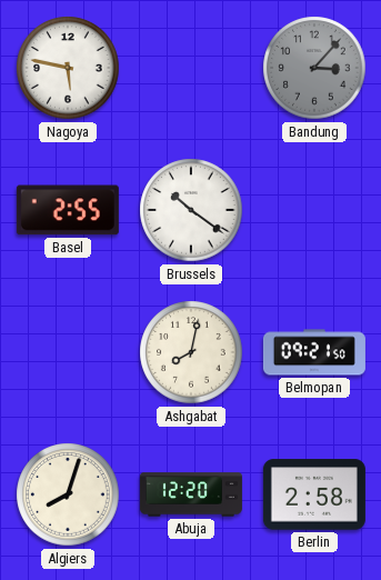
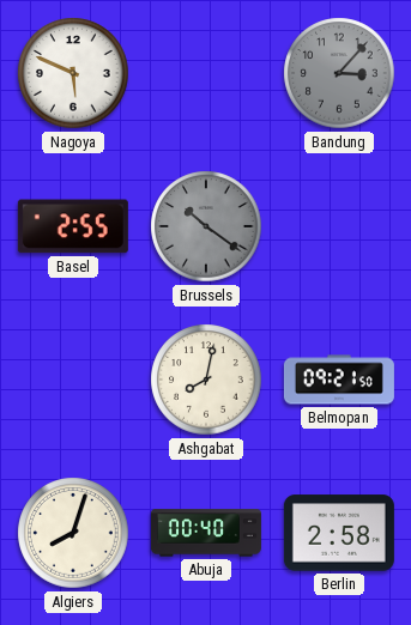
Nagoya: 5:47 -> 5:49 (73, 73)
Brussels dial: white -> grey (206, 226)
Abuja: 12:20 -> 00:40 (206, 533)
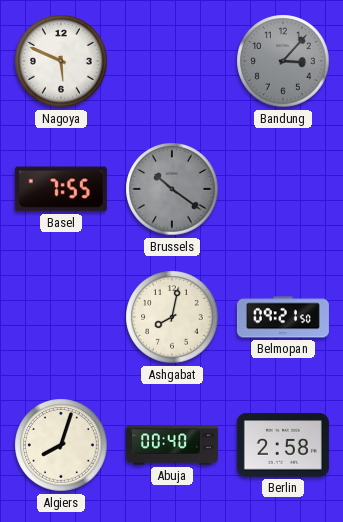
Basel: 2:55 -> 7:55 (61, 189)
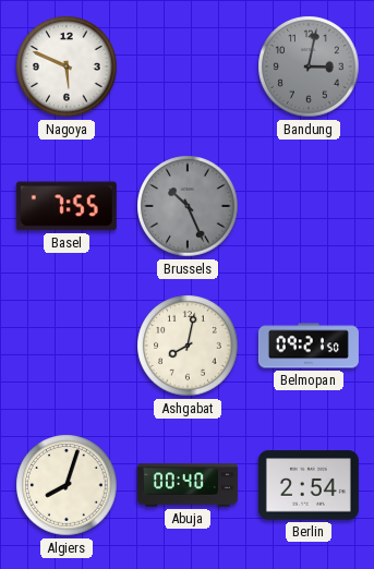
Bandung: 3:07 -> 3:02 (309, 66)
Brussels: 10:21 -> 10:26 (188, 206)
Berlin: 2:58 -> 2:54 (309, 485)
